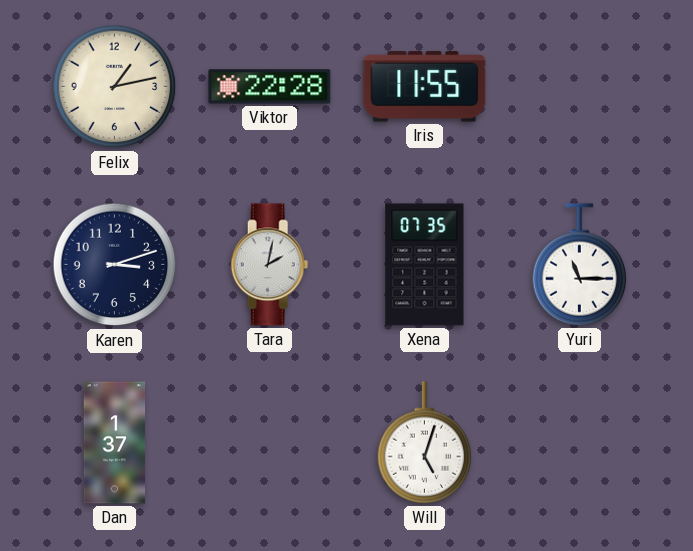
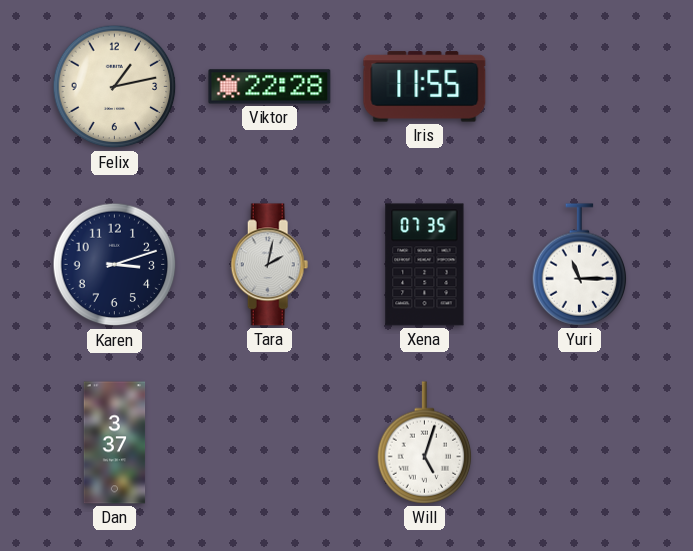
Dan: 1:37 -> 3:37 (115, 443)
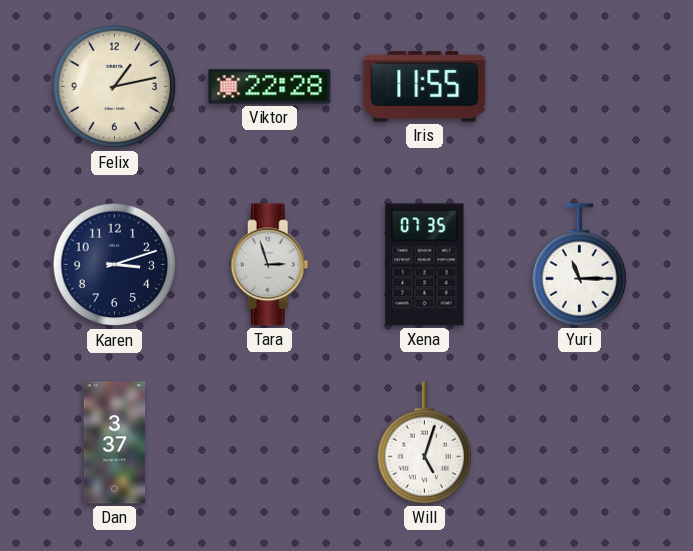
Tara: 2:02 -> 2:57 (270, 265)
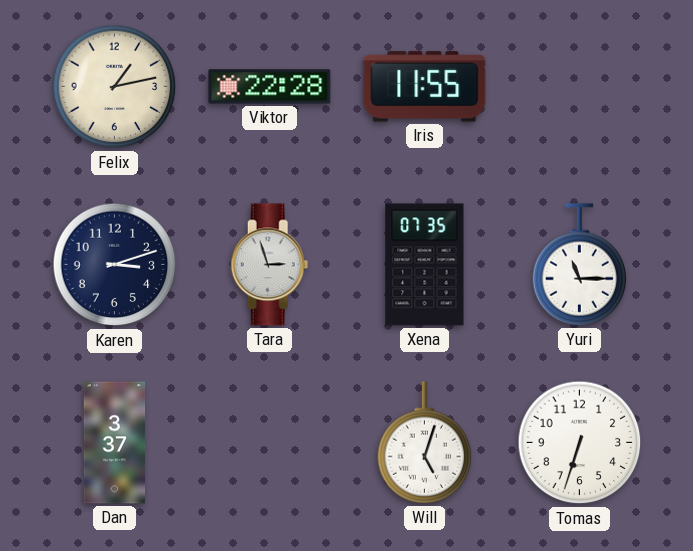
Tomas: none -> 6:33 (580, 443)
